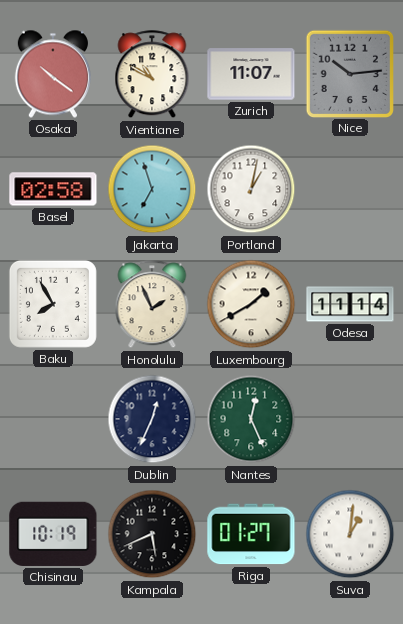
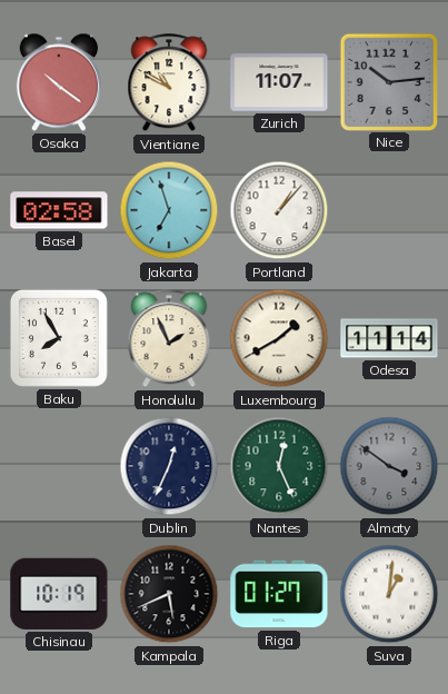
Portland: 1:02 -> 1:07 (279, 210)
Almaty: none -> 3:51 (389, 466)
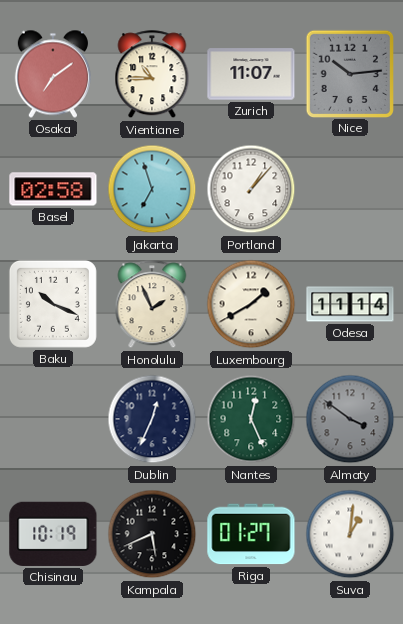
Osaka: 10:21 -> 7:09 (53, 74)
Vientiane: 10:50 -> 10:45 (152, 75)
Baku: 7:55 -> 10:19 (53, 304)
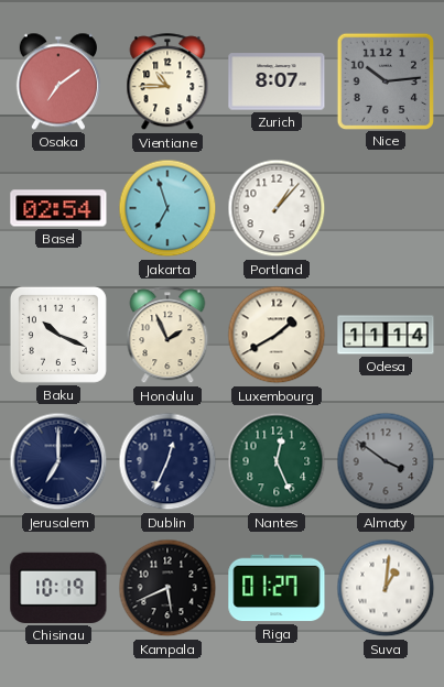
Zurich: 11:07 -> 8:07 (277, 81)
Basel: 02:58 -> 02:54 (58, 208)
Jerusalem: none -> 7:00 (58, 461)
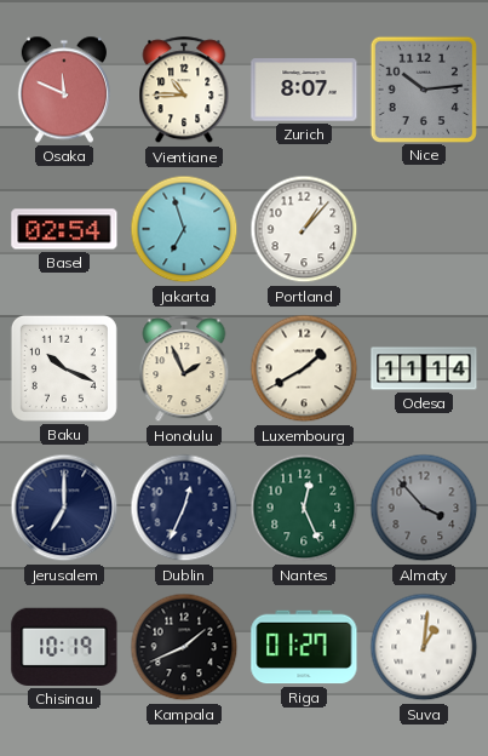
Osaka: 7:09 -> 11:49 (64, 90)
Almaty: 3:51 -> 3:53 (424, 508)
Kampala: 5:41 -> 1:41 (184, 647)
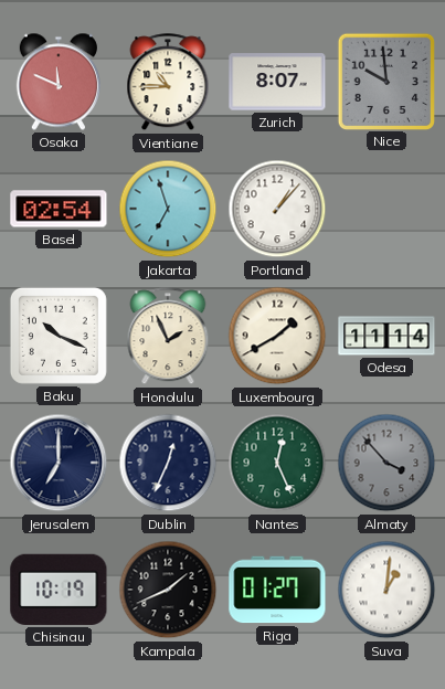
Nice: 10:14 -> 9:59 (385, 81)
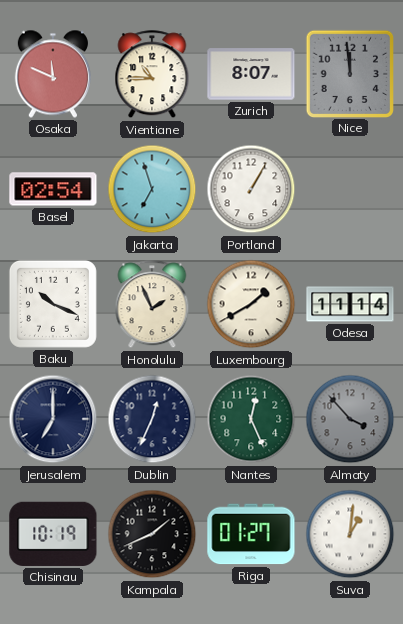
Nice: 9:59 -> 11:59 (349, 73)
Portland: 1:07 -> 1:05 (251, 189)
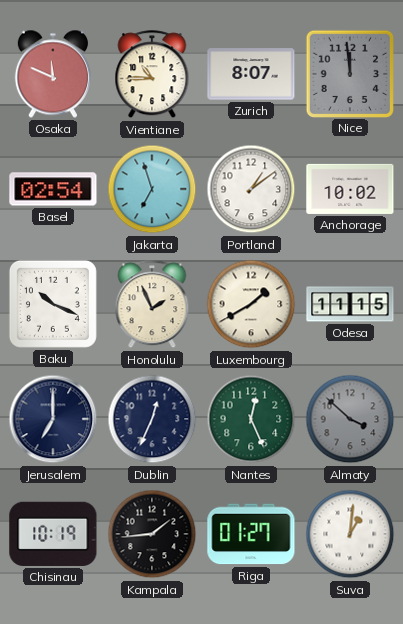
Portland: 1:05 -> 1:09 (251, 189)
Anchorage: none -> 10:02 (350, 189)
Odesa: 11:14 -> 11:15 (350, 304)
Almaty: 3:53 -> 3:52 (350, 419)
Kampala: 1:41 -> 1:44 (152, 534)
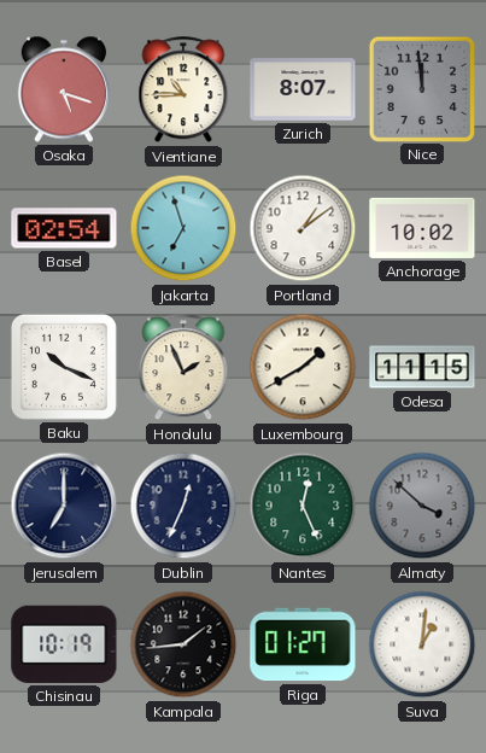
Osaka: 11:49 -> 5:18 (64, 89)
